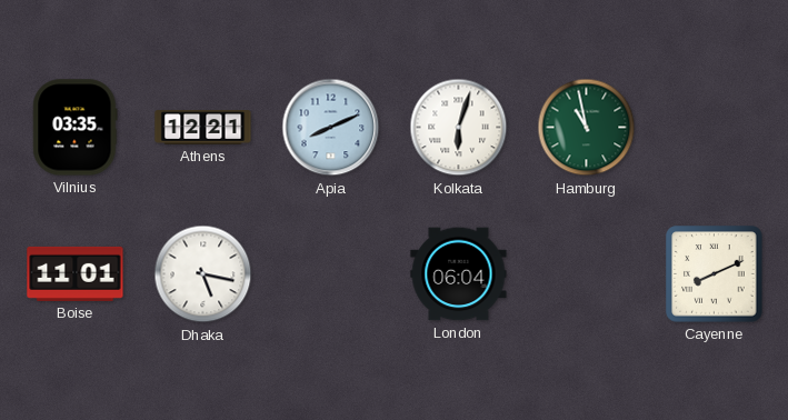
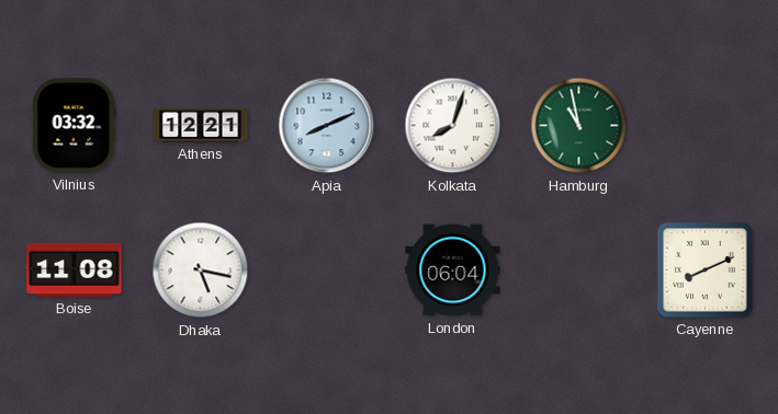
Vilnius: 03:35 -> 03:32 (75, 126)
Kolkata: 6:03 -> 8:03 (453, 126)
Boise: 11:01 -> 11:08 (75, 269)
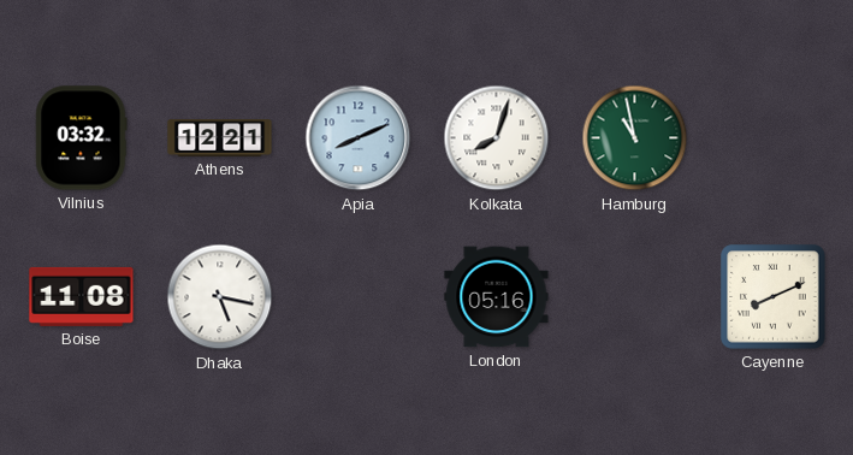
London: 06:04 -> 05:16 (497, 297)
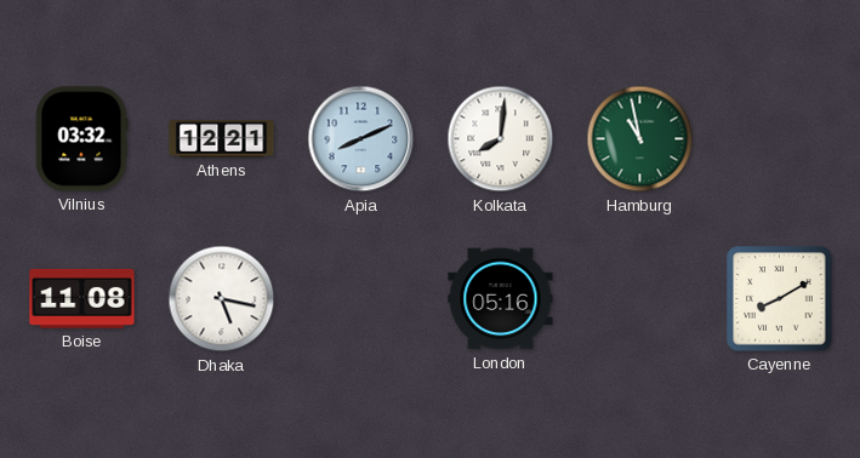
Kolkata: 8:03 -> 8:01 (501, 139)
Cayenne: 8:11 -> 8:10 (780, 299)
